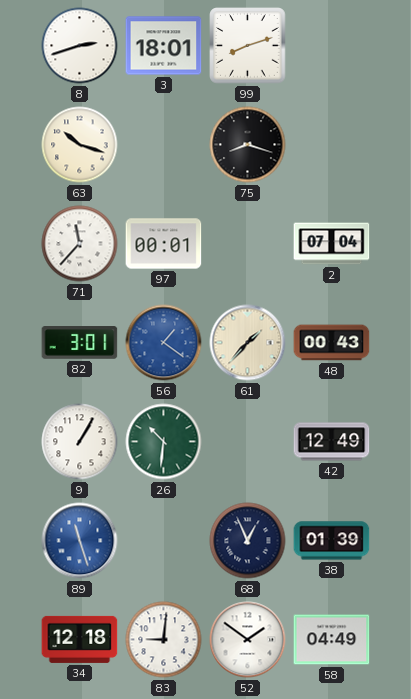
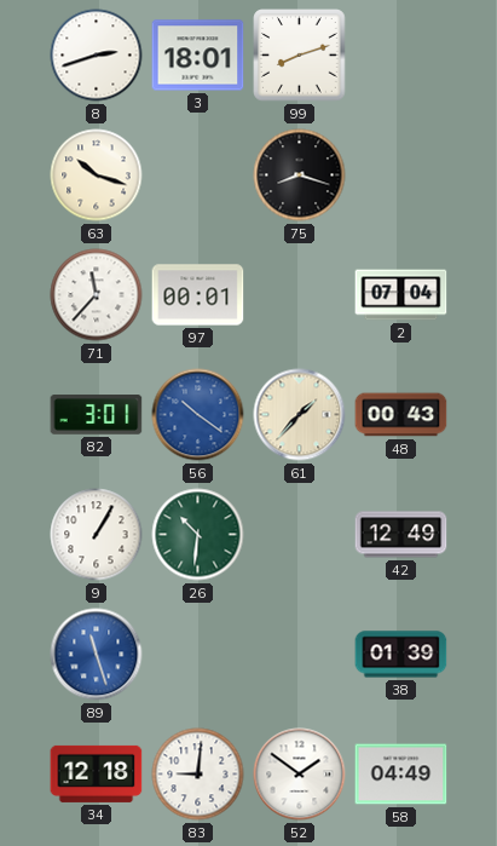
56: 1:21 -> 10:21 (198, 415)
68: 12:56 -> none (248, 541)
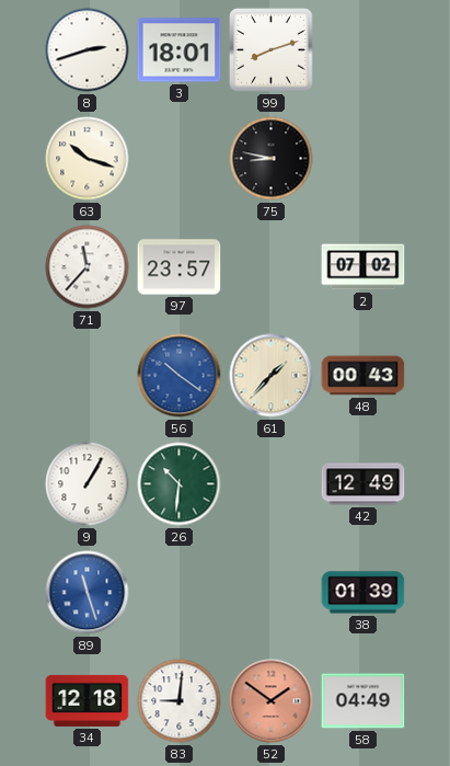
75: 8:18 -> 8:47 (272, 159)
97: 00:01 -> 23:57 (180, 267)
2: 07:04 -> 07:02 (364, 267)
82: 3:01 -> none (97, 415)
52 dial: white -> salmon (272, 701)
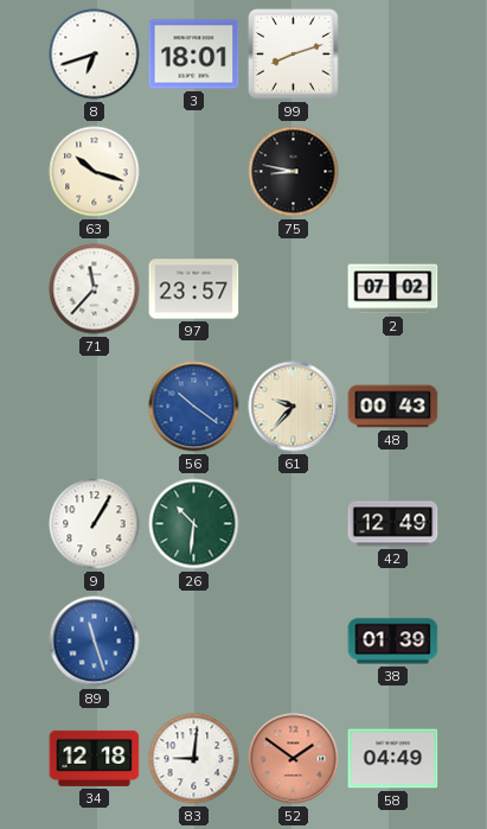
8: 2:42 -> 6:42 (95, 55)
61: 1:37 -> 9:37 (294, 407)
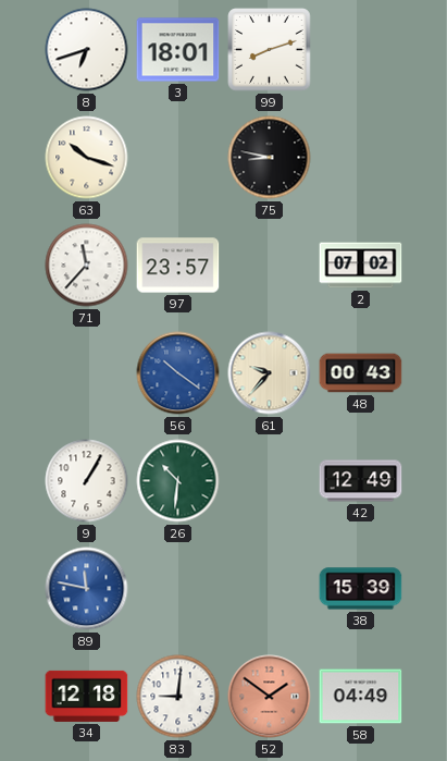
89: 11:27 -> 11:47 (87, 589)
38: 01:39 -> 15:39 (361, 589)
